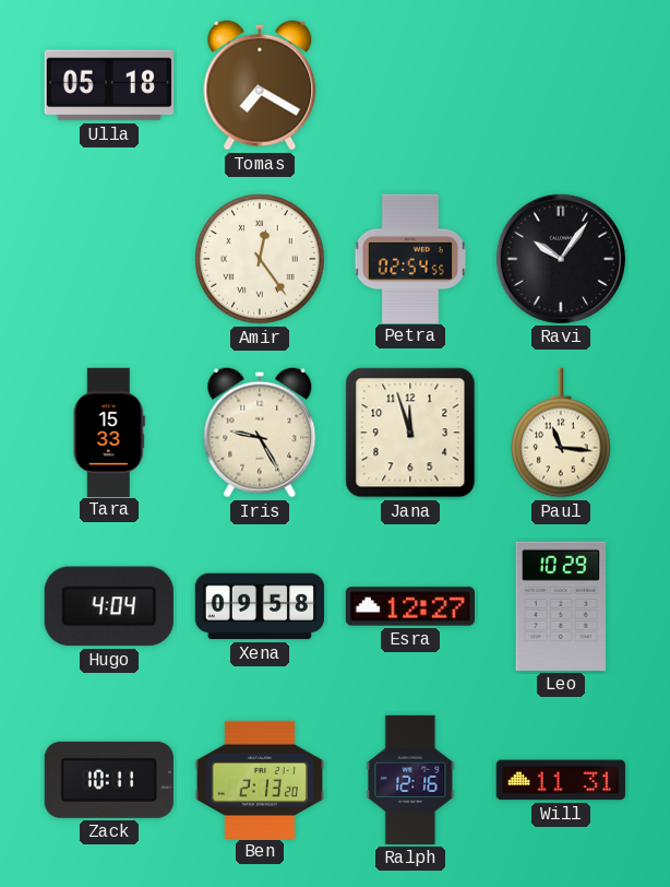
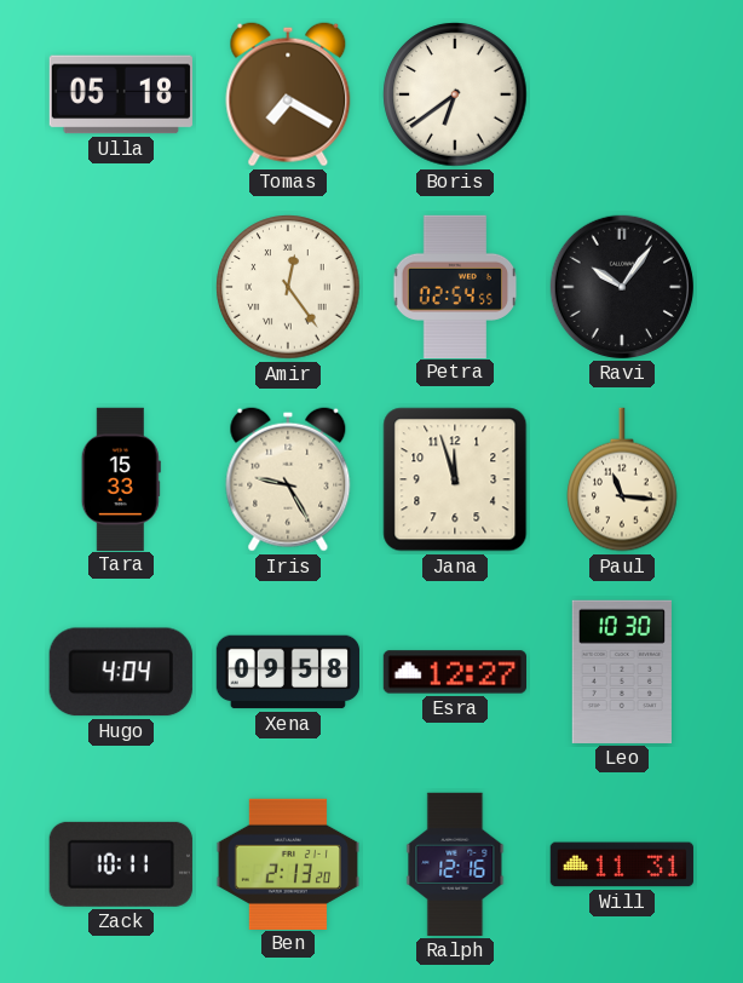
Boris: none -> 6:39 (455, 94)
Leo: 10:29 -> 10:30 (622, 672)
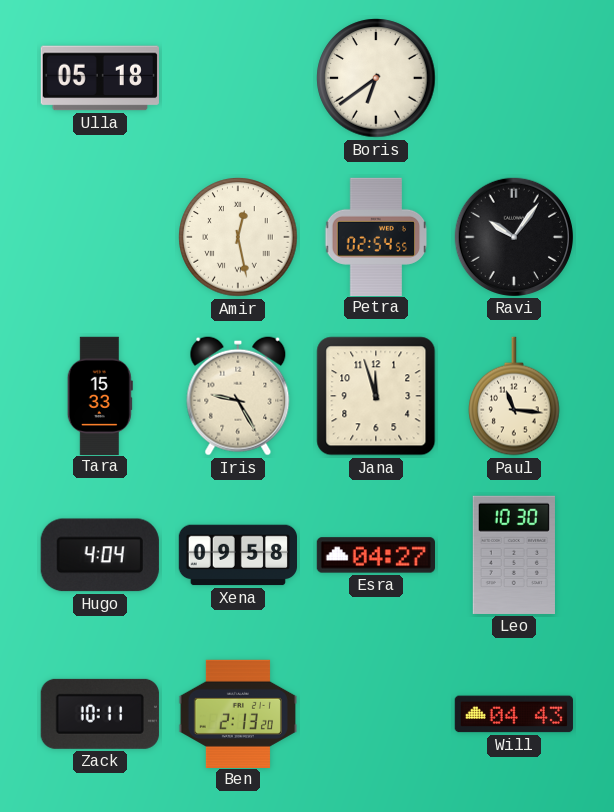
Tomas: 7:20 -> none (288, 94)
Amir: 12:24 -> 12:28 (238, 237)
Esra: 12:27 -> 04:27 (375, 555)
Ralph: 12:16 -> none (455, 864)
Will: 11:31 -> 04:43 (514, 714)
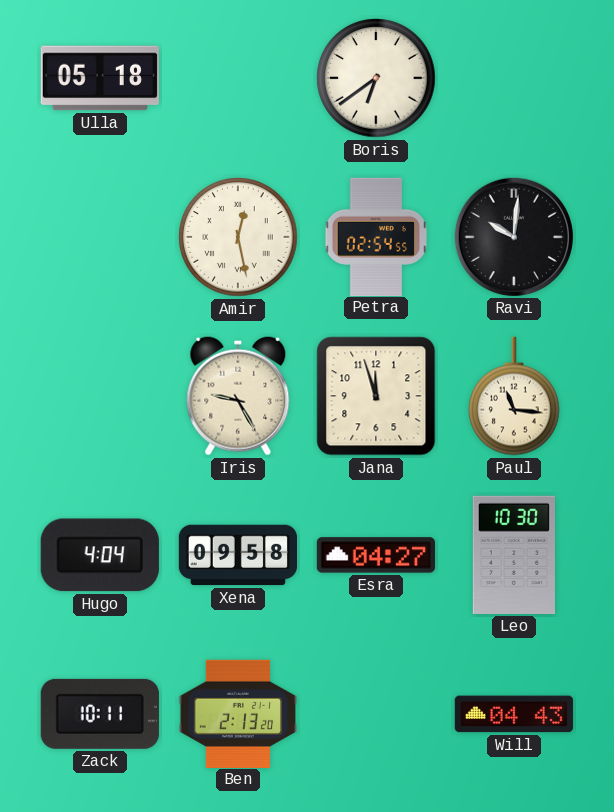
Ravi: 10:06 -> 10:01 (514, 237)
Tara: 15:33 -> none (100, 395)
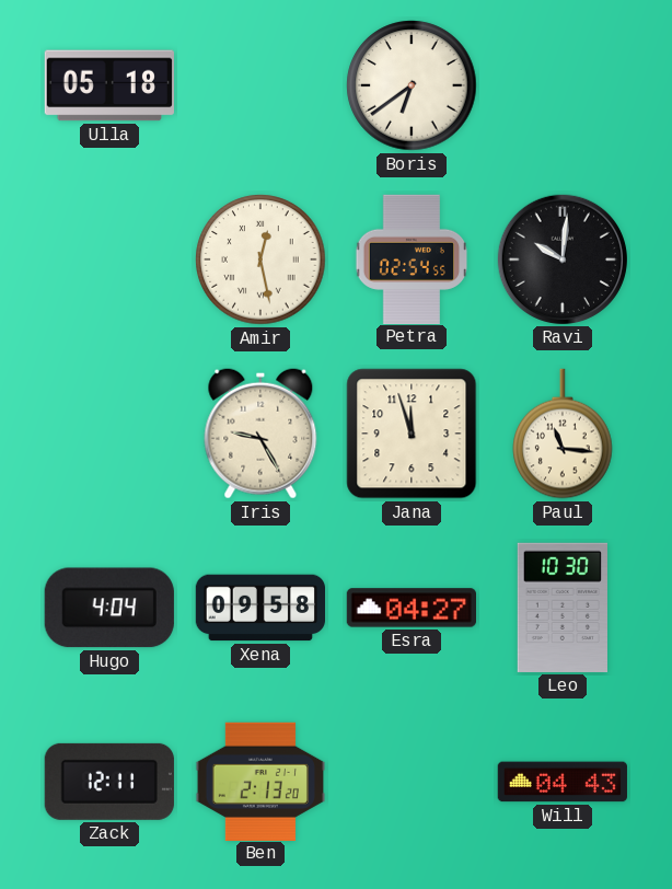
Zack: 10:11 -> 12:11 (109, 782)
